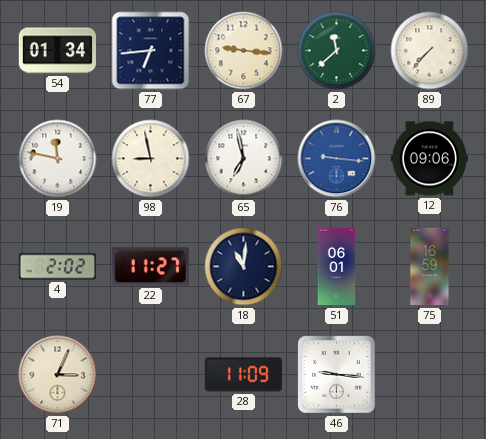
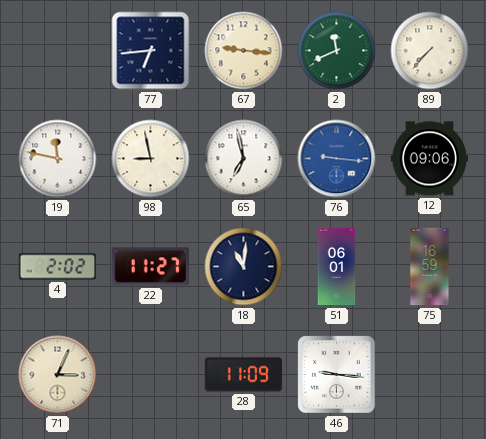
54: 01:34 -> none (57, 51)
2: 11:38 -> 11:41 (337, 51)
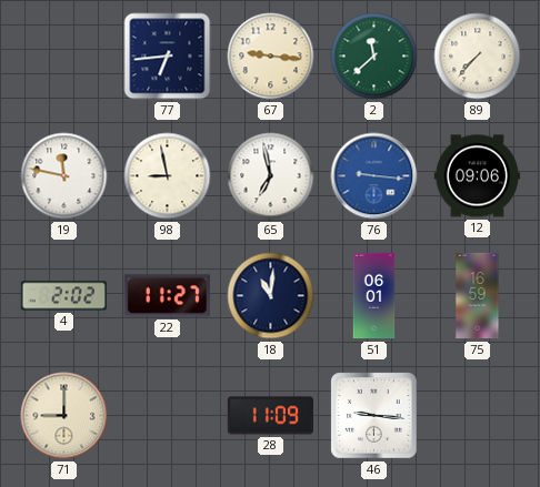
2: 11:41 -> 11:38 (374, 57)
71: 3:04 -> 9:00 (64, 416)
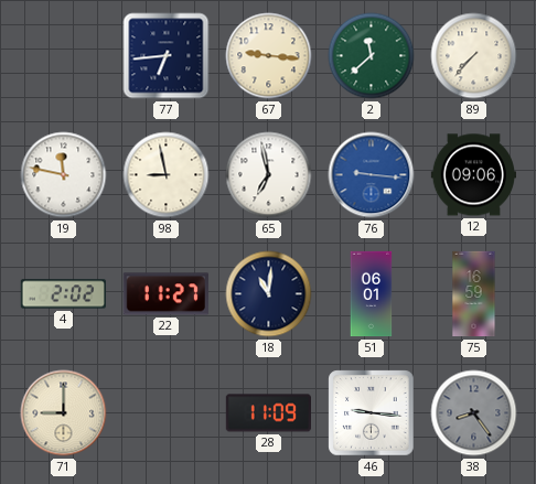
38: none -> 8:24 (474, 413)
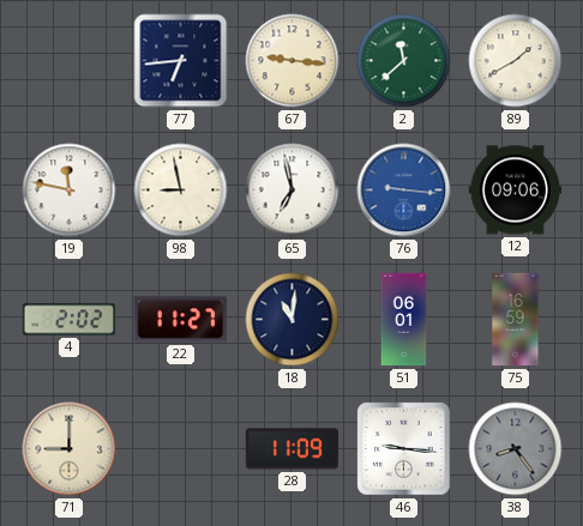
89: 7:37 -> 1:40 (516, 61)
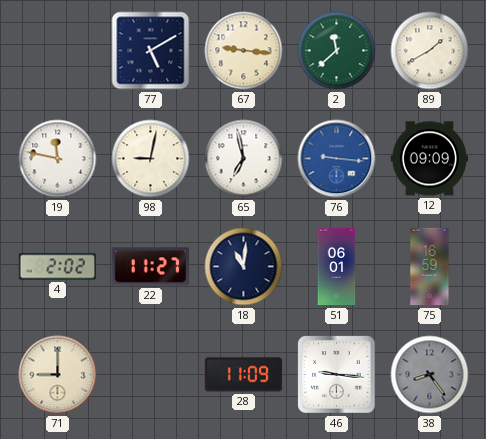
77: 6:44 -> 5:10 (151, 51)
98: 8:58 -> 9:02 (151, 159)
12: 09:06 -> 09:09 (429, 159)
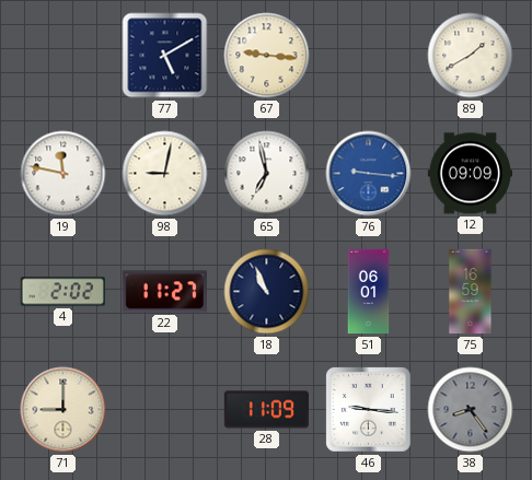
2: 11:38 -> none (337, 51)
18: 11:01 -> 10:56 (267, 292)
